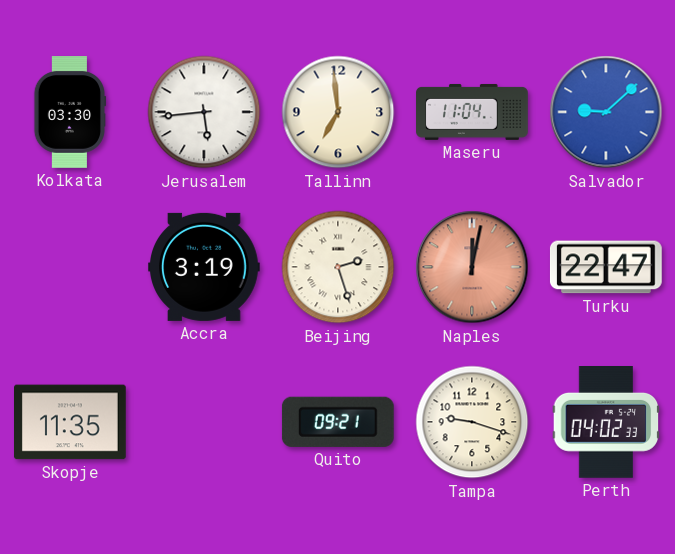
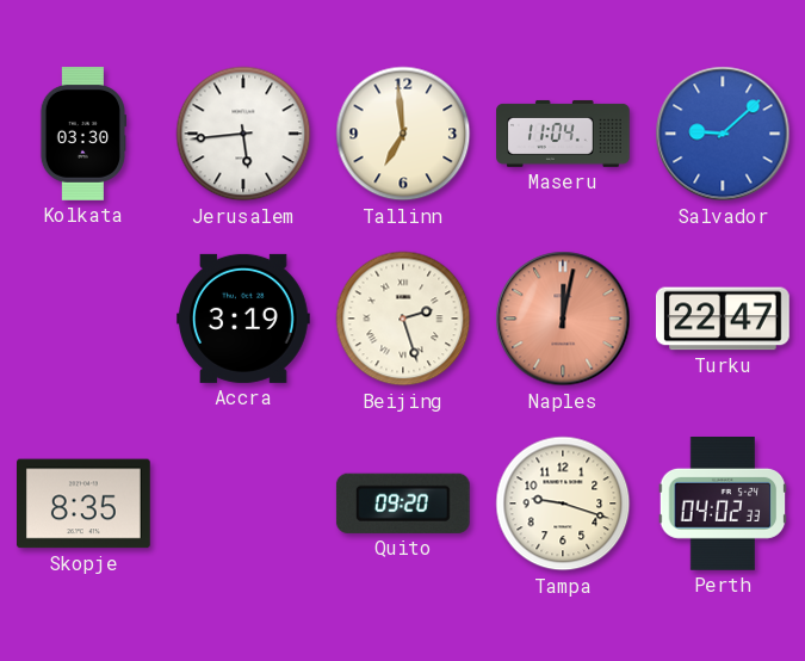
Skopje: 11:35 -> 8:35 (85, 504)
Quito: 09:21 -> 09:20 (403, 504)
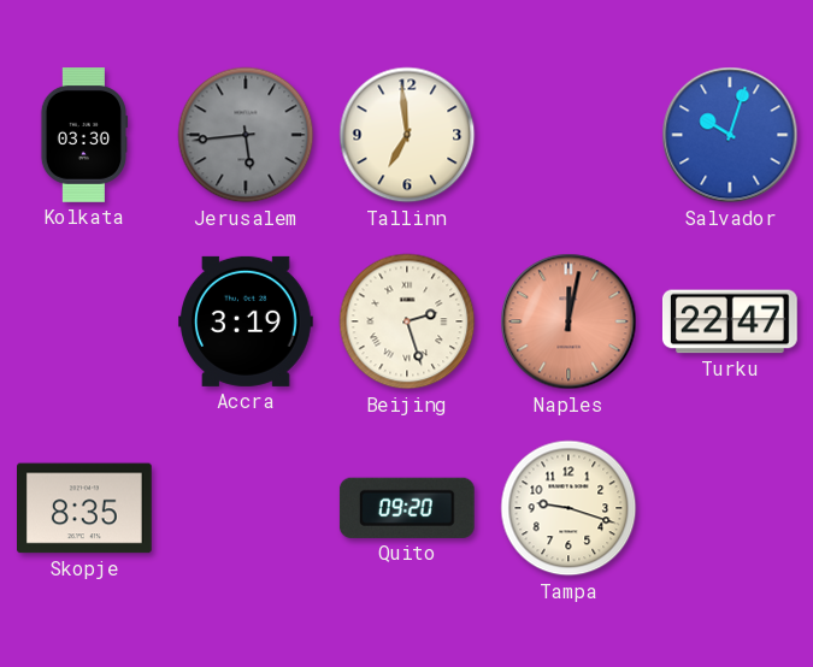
Jerusalem dial: white -> grey (246, 135)
Maseru: 11:04 -> none (563, 134)
Salvador: 9:08 -> 10:03 (730, 135)
Perth: 04:02 -> none (723, 505)
